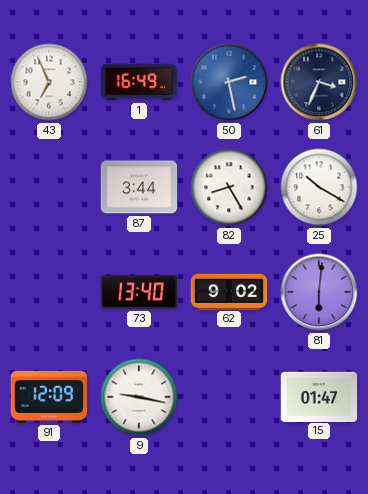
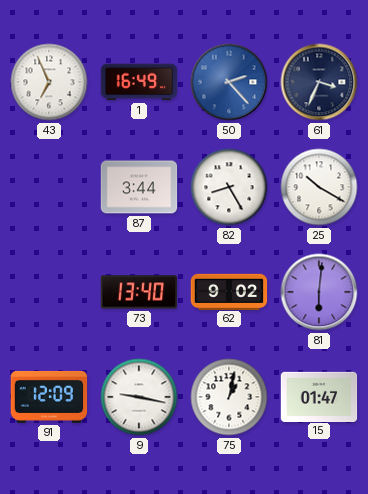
50: 2:28 -> 2:23 (229, 82)
75: none -> 1:02 (229, 397)
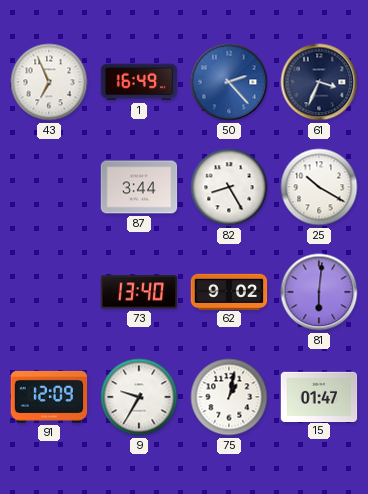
9: 9:17 -> 9:35 (139, 397)
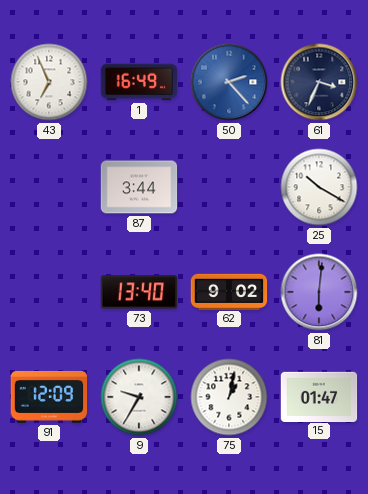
82: 8:25 -> none (229, 187)
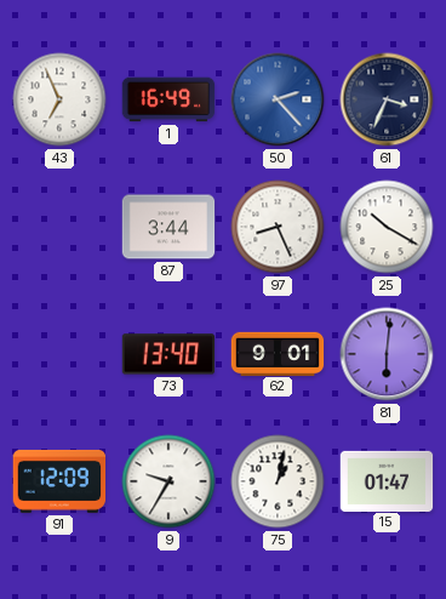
97: none -> 8:26 (278, 227)
62: 9:02 -> 9:01 (278, 353)
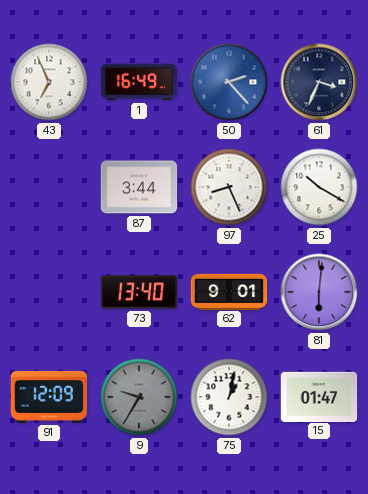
9 dial: white -> grey (139, 397)
